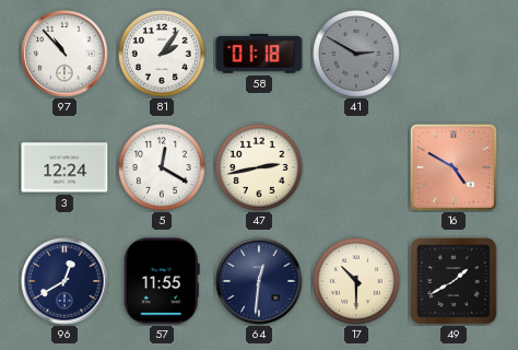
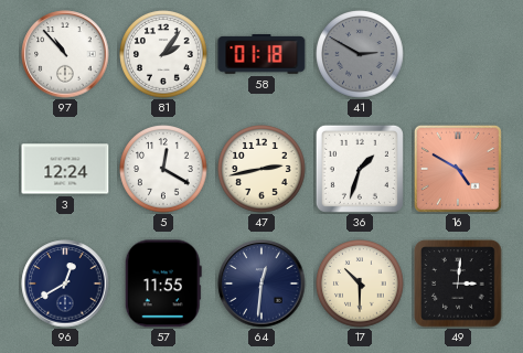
36: none -> 1:33 (360, 169)
49: 1:40 -> 3:01 (458, 284)
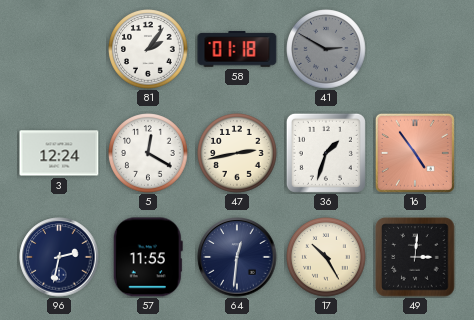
97: 10:53 -> none (65, 54)
16: 4:50 -> 4:54 (415, 153)
96: 12:40 -> 2:32 (59, 257)
17: 10:30 -> 10:25 (326, 257)
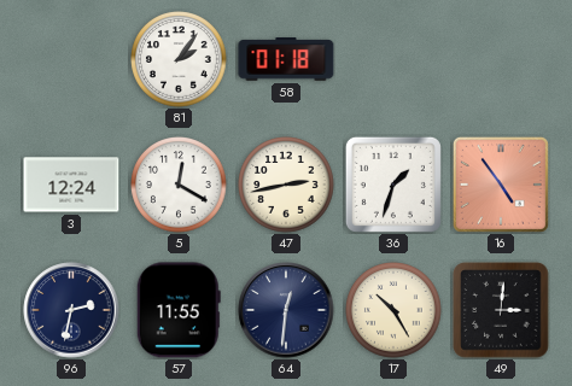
41: 2:50 -> none (326, 49)
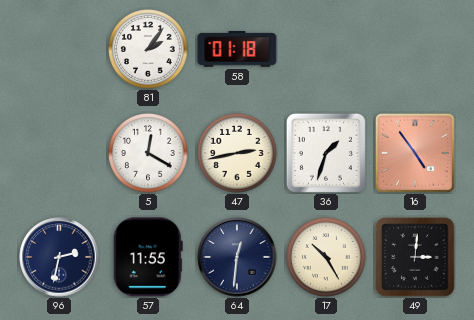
3: 12:24 -> none (71, 185)
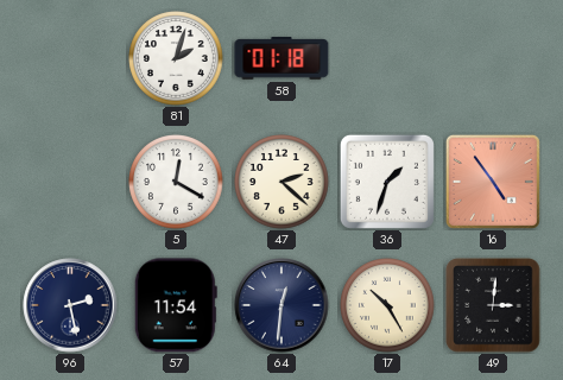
81: 2:06 -> 2:03 (176, 58)
47: 2:43 -> 2:22 (281, 182)
96: 2:32 -> 2:28 (70, 305)
57: 11:55 -> 11:54 (176, 305)
